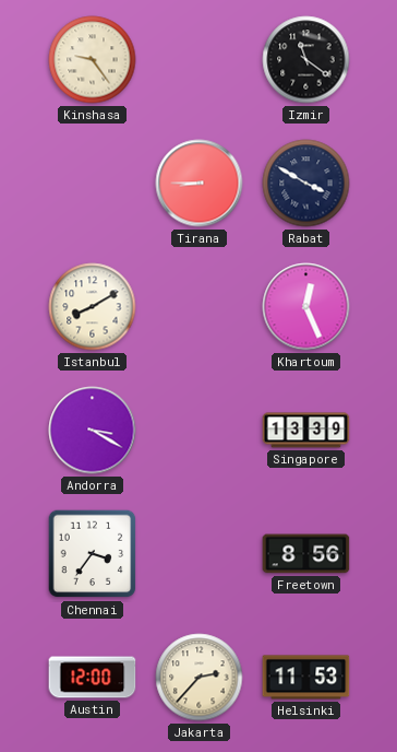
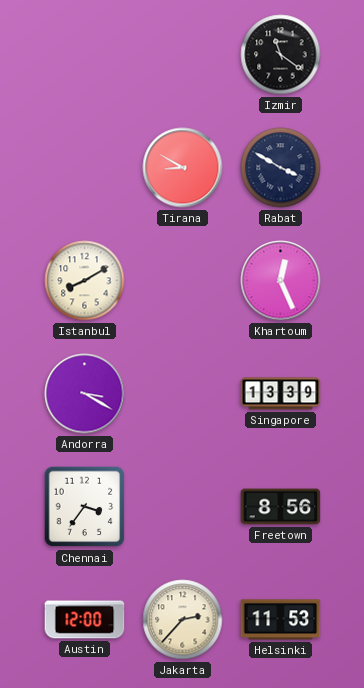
Kinshasa: 9:24 -> none (93, 60)
Tirana: 8:45 -> 8:50 (183, 168)
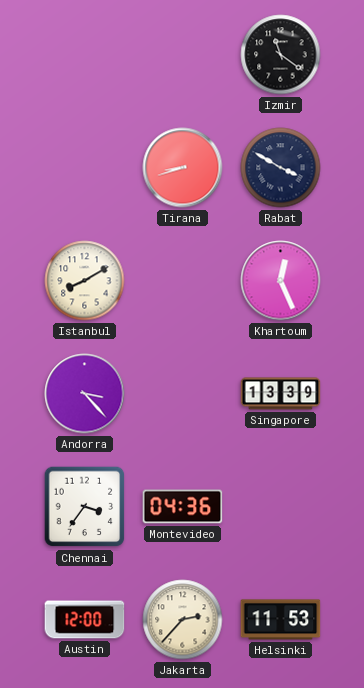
Tirana: 8:50 -> 8:42 (183, 168)
Andorra: 3:20 -> 3:23 (85, 394)
Montevideo: none -> 04:36 (183, 507)
Freetown: 8:56 -> none (281, 507)
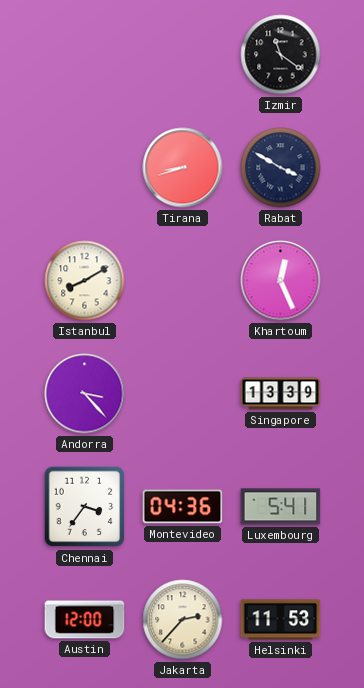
Luxembourg: none -> 5:41 (281, 507)
